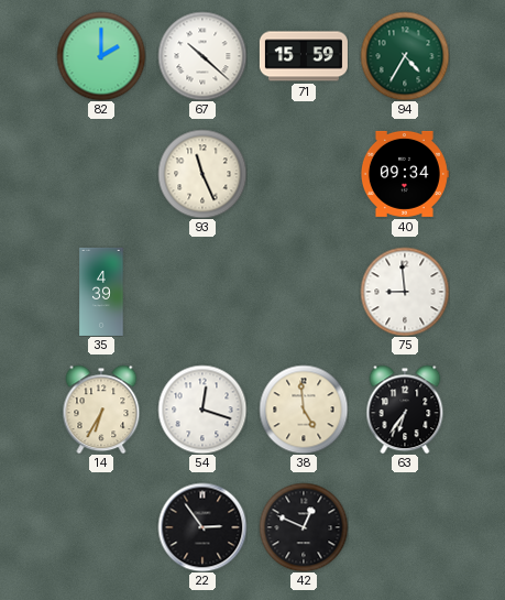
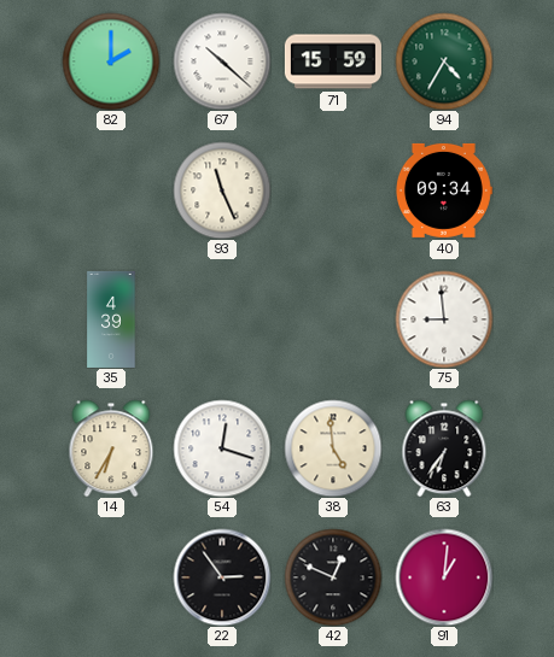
91: none -> 1:01 (444, 577)
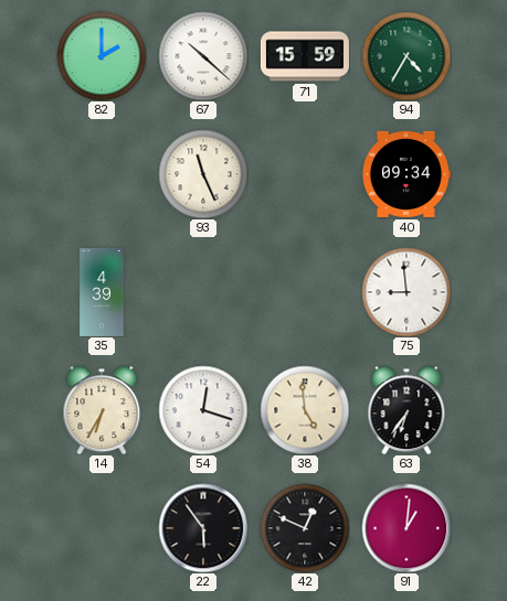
22: 2:54 -> 5:54 (203, 528)
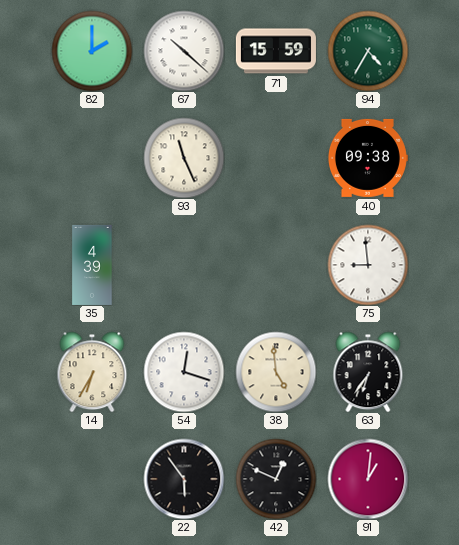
40: 09:34 -> 09:38 (368, 158)
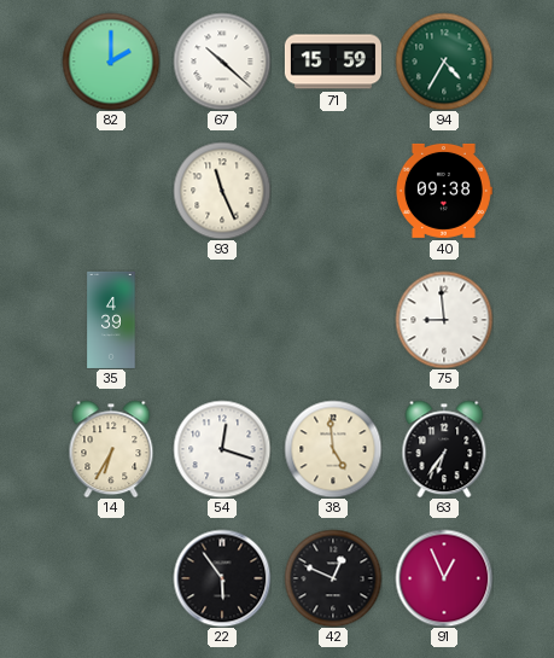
91: 1:01 -> 12:56 (444, 578)
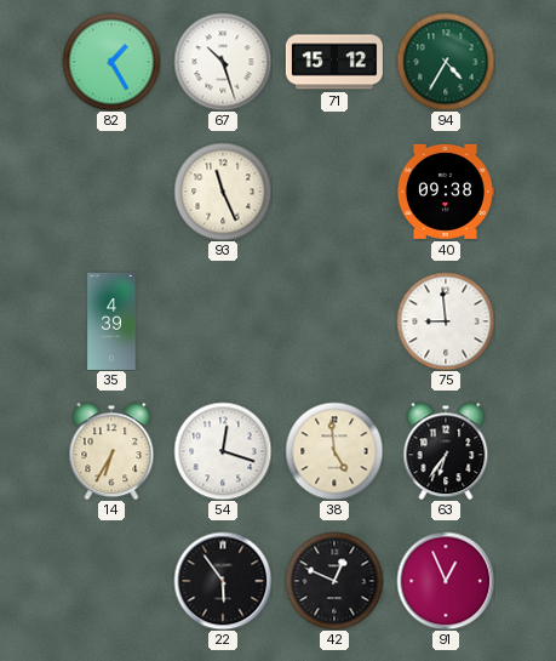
82: 2:00 -> 1:25 (111, 62)
67: 10:22 -> 10:27 (223, 62)
71: 15:59 -> 15:12 (334, 62)
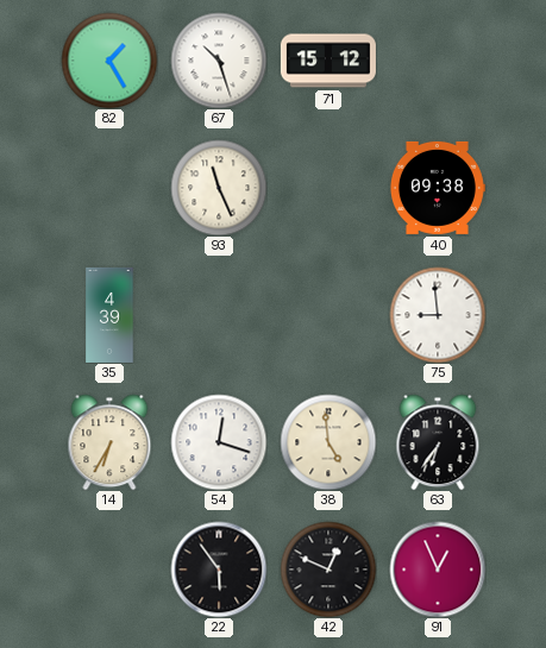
94: 4:35 -> none (446, 62)
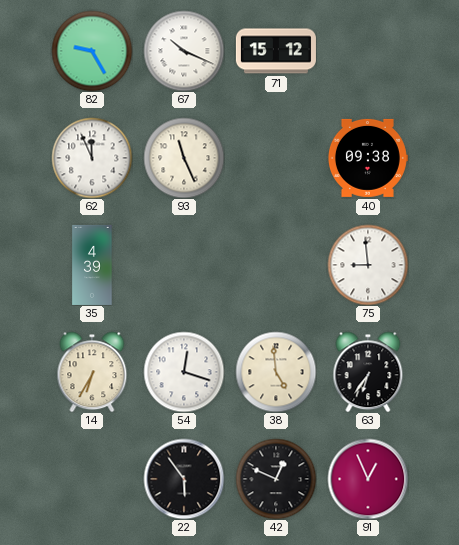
82: 1:25 -> 9:25 (92, 51)
67: 10:27 -> 10:19 (184, 51)
62: none -> 11:56 (92, 158)
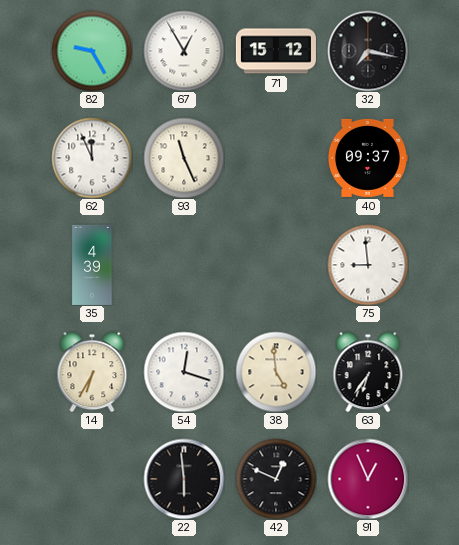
67: 10:19 -> 12:55 (184, 51)
32: none -> 7:17 (368, 51)
40: 09:38 -> 09:37 (368, 158)
22: 5:54 -> 5:59 (184, 479)
